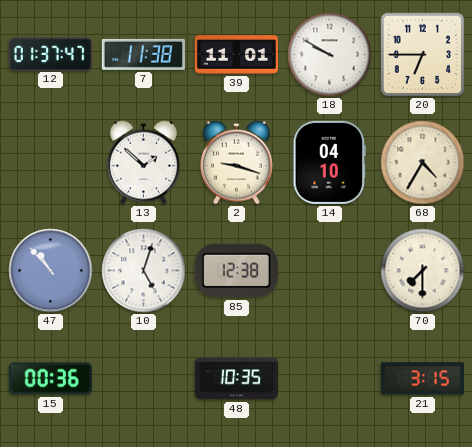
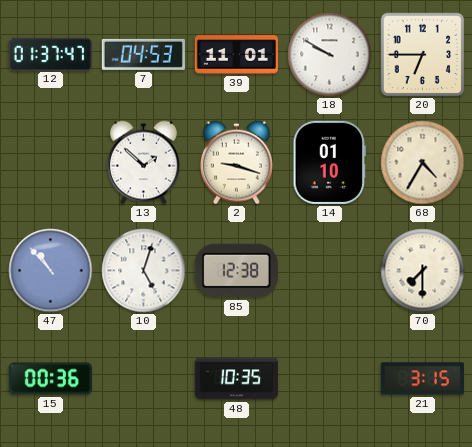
7: 11:38 -> 04:53 (143, 54)
14: 04:10 -> 01:10 (329, 162)
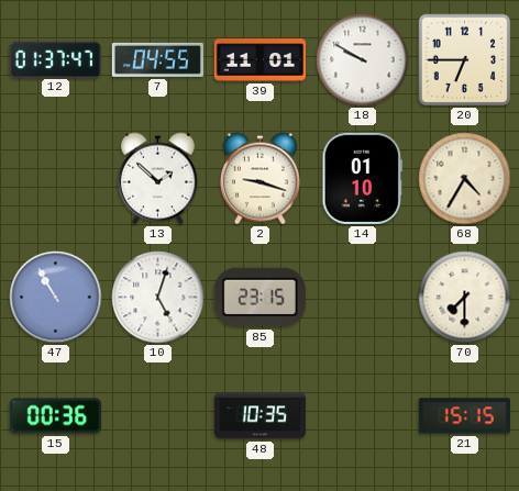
7: 04:53 -> 04:55 (157, 59)
47: 10:53 -> 10:55 (56, 298)
85: 12:38 -> 23:15 (259, 298)
21: 3:15 -> 15:15 (464, 416)
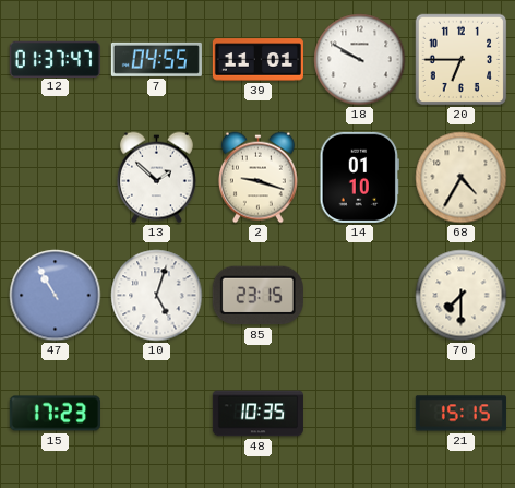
15: 00:36 -> 17:23 (55, 414)
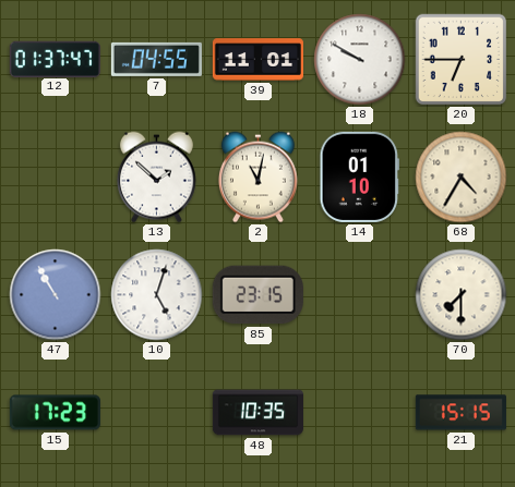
2: 9:18 -> 11:02 (257, 178)
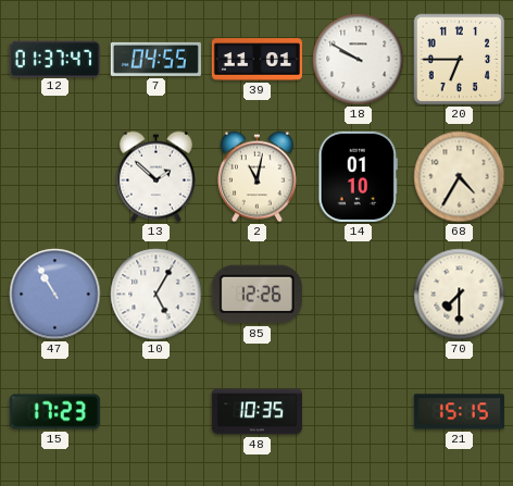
10: 5:03 -> 5:05 (157, 295)
85: 23:15 -> 12:26 (256, 295)
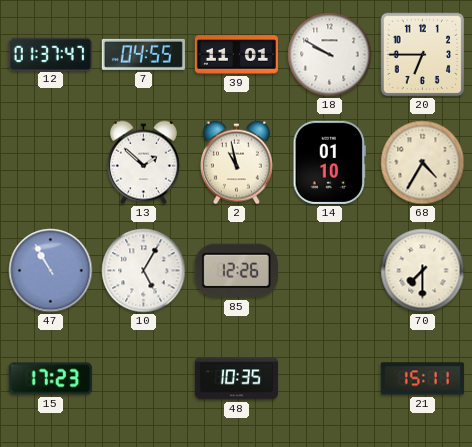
2: 11:02 -> 10:58 (236, 163)
21: 15:15 -> 15:11 (422, 379)
